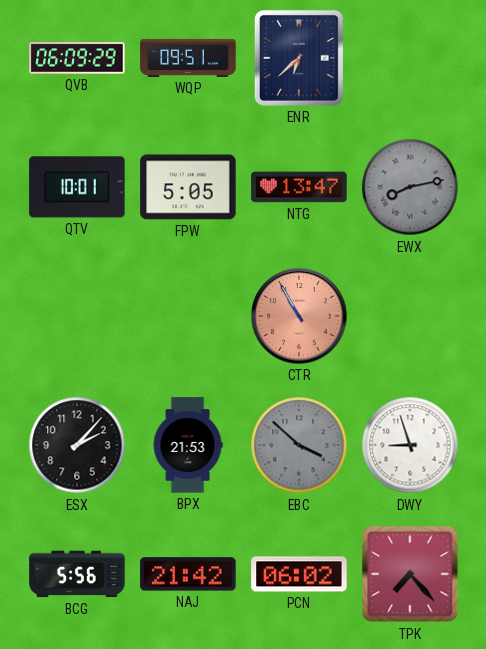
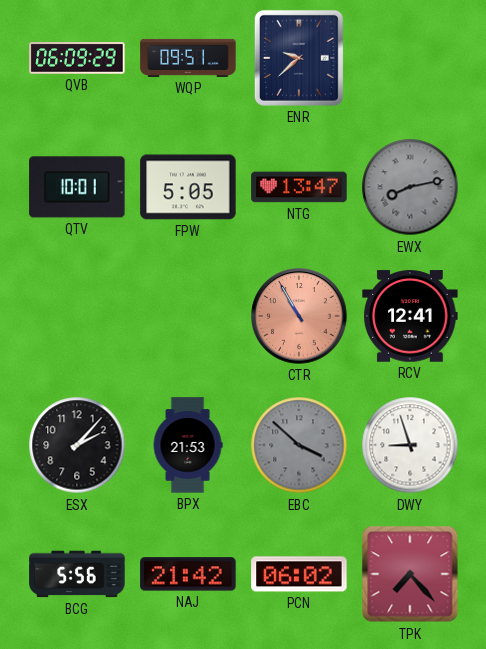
ENR: 6:38 -> 9:38 (299, 58)
RCV: none -> 12:41 (410, 316)
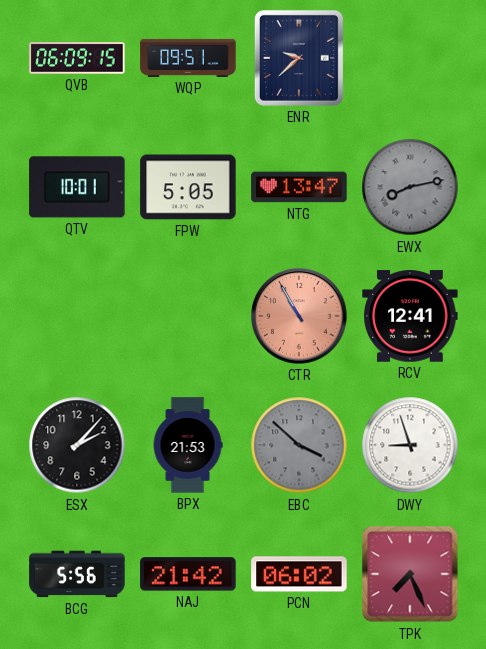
QVB: 06:09:29 -> 06:09:15 (77, 58)
TPK: 7:23 -> 7:26 (410, 574)
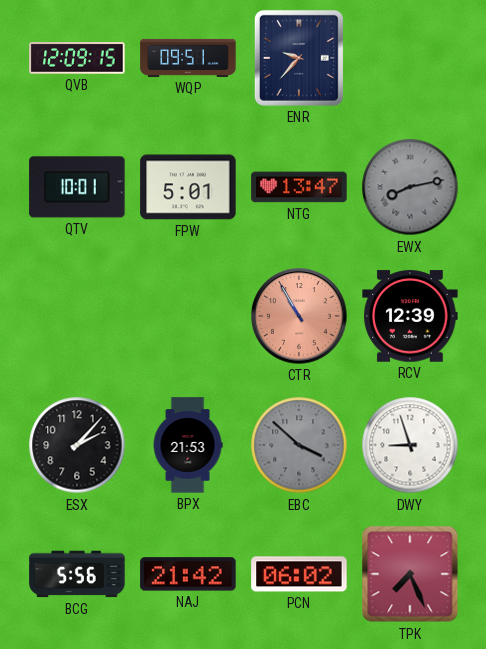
QVB: 06:09 -> 12:09 (77, 58)
ENR: 9:38 -> 9:37 (299, 58)
FPW: 5:05 -> 5:01 (188, 187)
RCV: 12:41 -> 12:39 (410, 316)
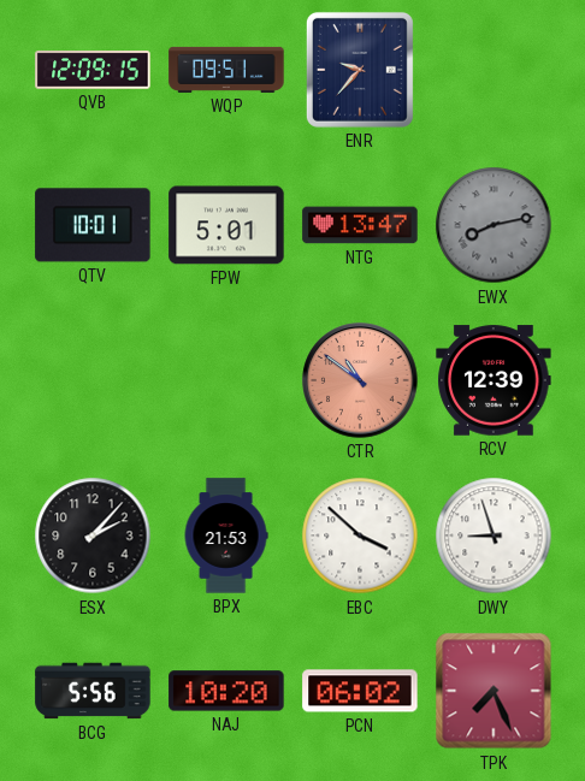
CTR: 10:55 -> 10:51 (360, 380)
EBC dial: grey -> white (360, 536)
NAJ: 21:42 -> 10:20 (226, 691)
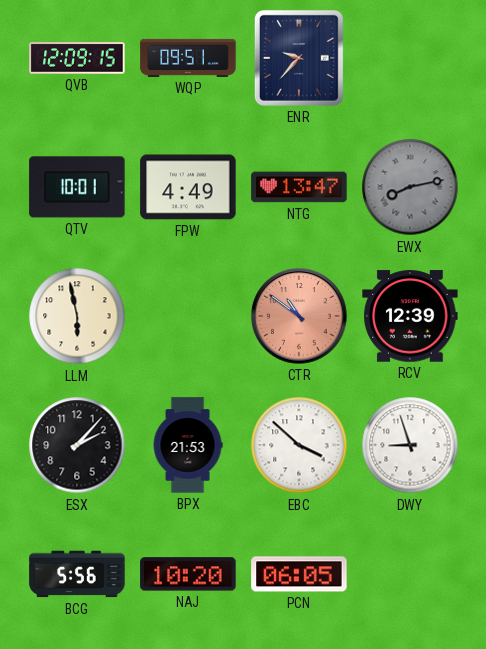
FPW: 5:01 -> 4:49 (188, 187)
LLM: none -> 5:58 (77, 316)
PCN: 06:02 -> 06:05 (299, 574)
TPK: 7:26 -> none (494, 691)
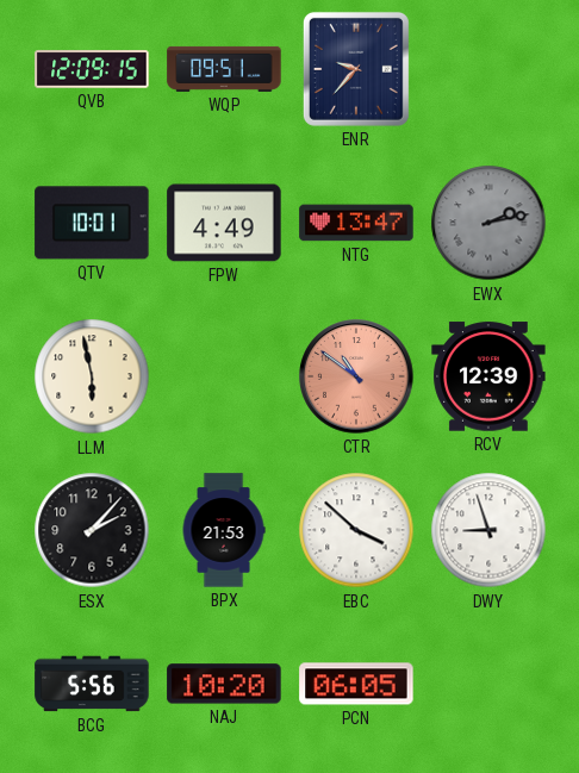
EWX: 8:13 -> 2:13 (488, 223)
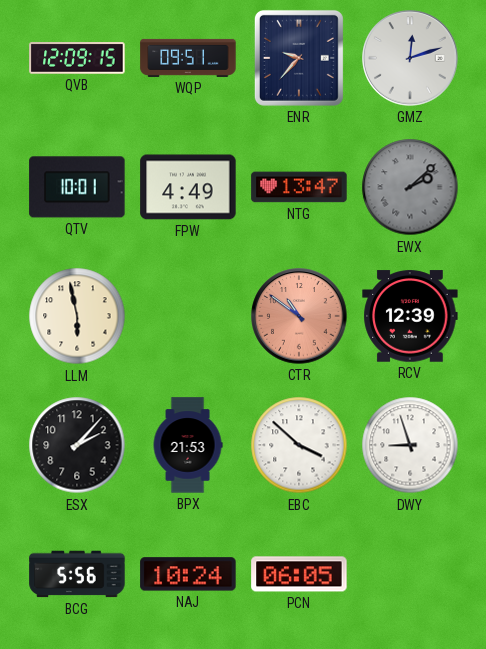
GMZ: none -> 12:12 (410, 58)
EWX: 2:13 -> 2:08 (410, 187)
NAJ: 10:20 -> 10:24 (188, 574)
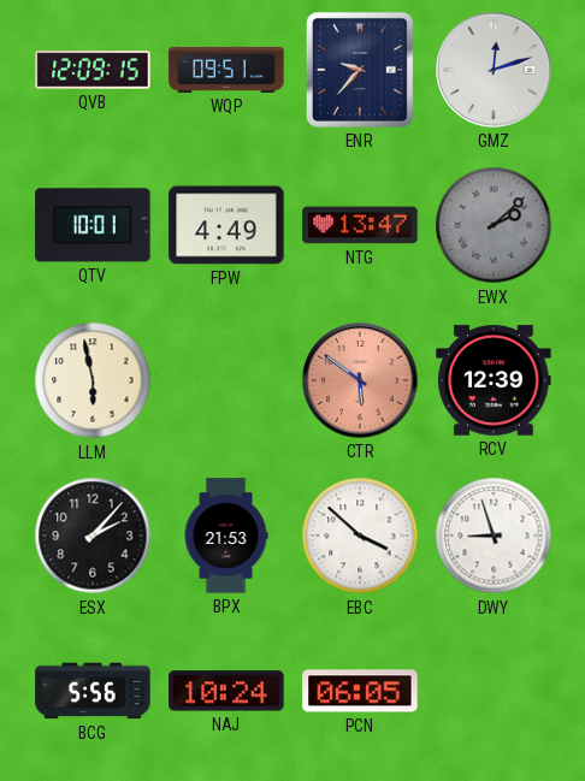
CTR: 10:51 -> 5:51 (360, 380)
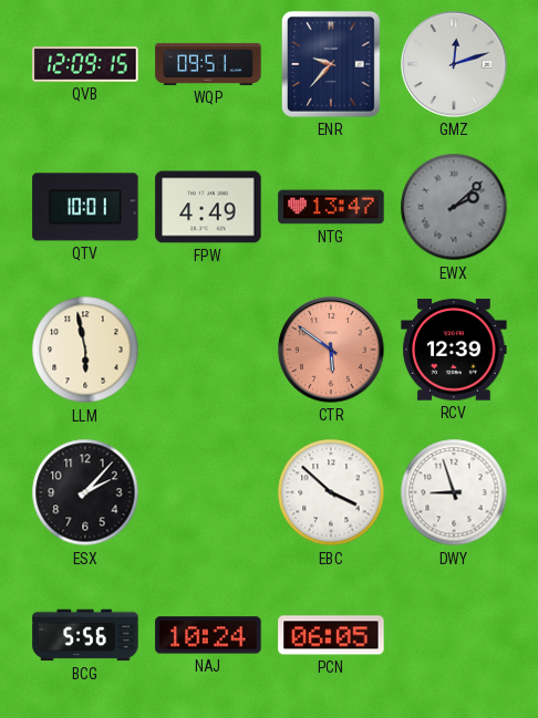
BPX: 21:53 -> none (226, 536)
